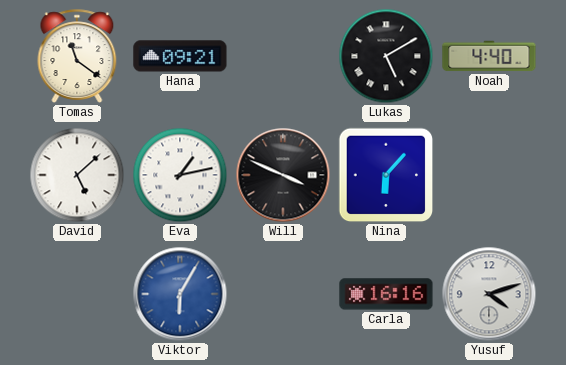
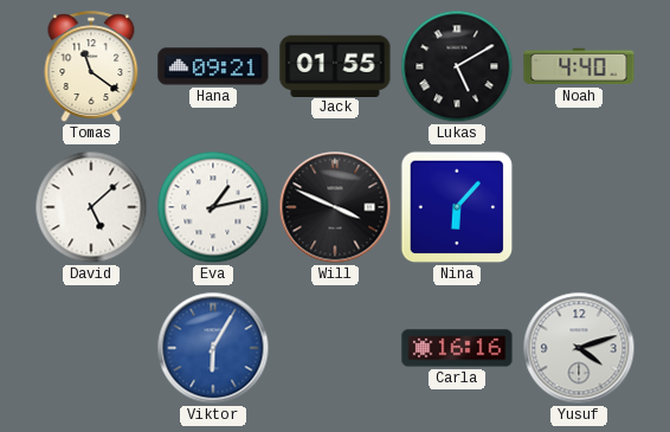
Jack: none -> 01:55 (335, 65)
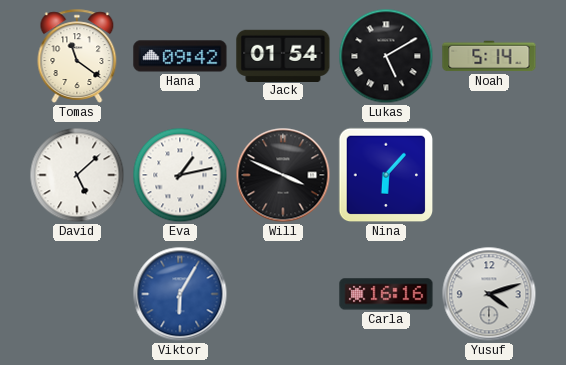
Hana: 09:21 -> 09:42 (180, 56)
Jack: 01:55 -> 01:54 (283, 55)
Noah: 4:40 -> 5:14 (489, 56)
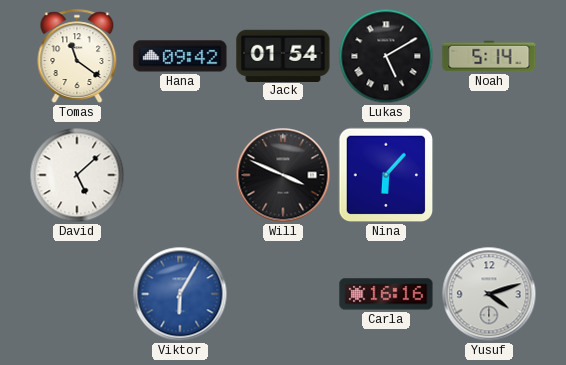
Eva: 1:13 -> none (180, 175)
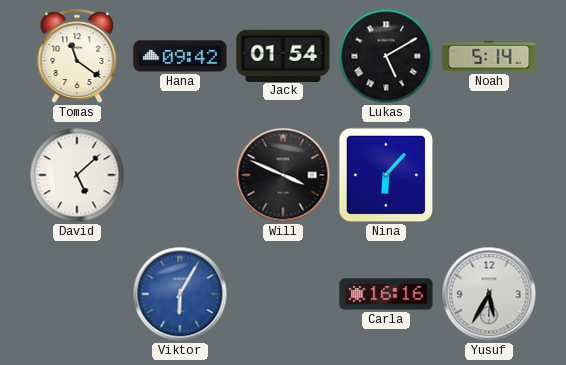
Yusuf: 4:12 -> 5:35 (489, 294)
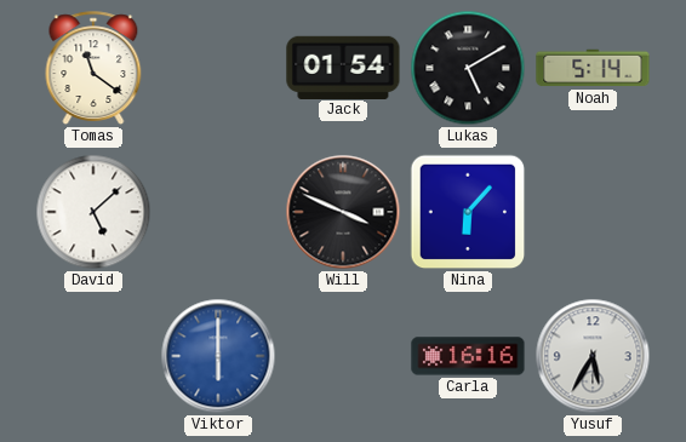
Hana: 09:42 -> none (180, 56)
Viktor: 6:05 -> 6:00 (218, 356)
